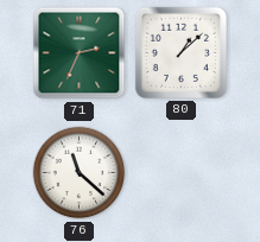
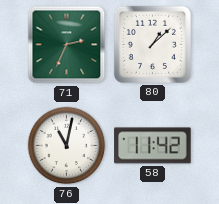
76: 11:22 -> 11:02 (67, 146)
58: none -> 11:42 (153, 146)
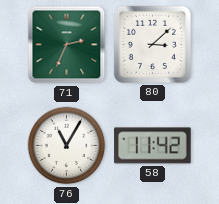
80: 1:08 -> 3:08 (152, 44)
76: 11:02 -> 11:05 (67, 146)
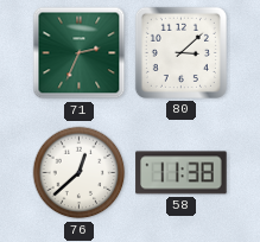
76: 11:05 -> 12:38 (80, 173)
58: 11:42 -> 11:38 (182, 173)
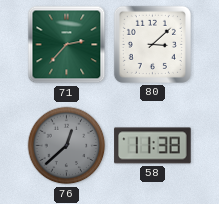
71: 2:34 -> 2:37 (67, 45)
76 dial: white -> grey (67, 146)
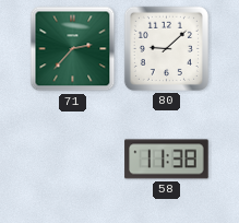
80: 3:08 -> 9:08 (166, 48)
76: 12:38 -> none (67, 146)
